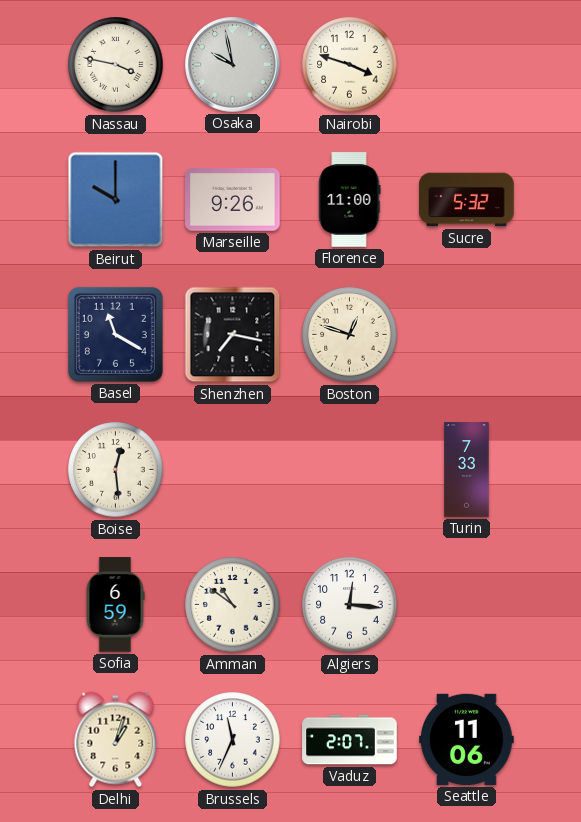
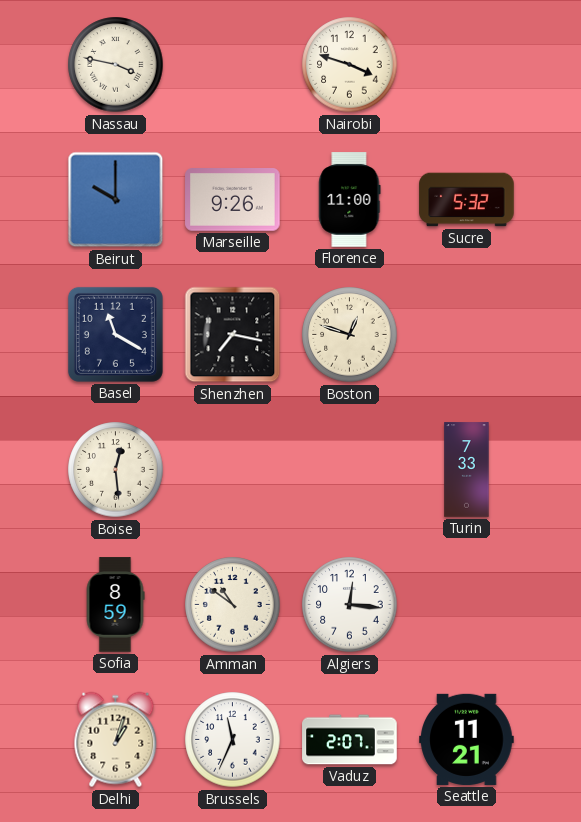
Osaka: 9:58 -> none (233, 65)
Sofia: 6:59 -> 8:59 (115, 605)
Seattle: 11:06 -> 11:21 (467, 739)
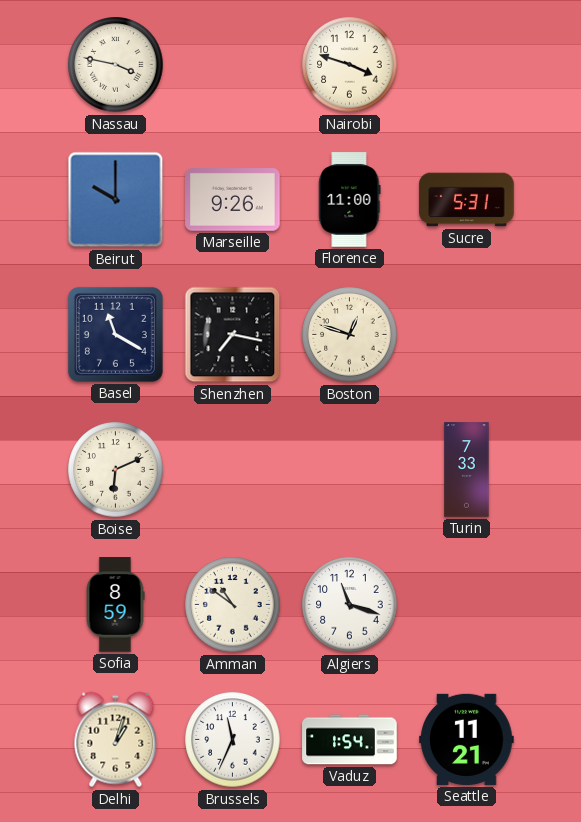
Sucre: 5:32 -> 5:31 (467, 200)
Boise: 12:29 -> 6:11 (116, 470)
Algiers: 12:16 -> 11:18 (350, 605)
Vaduz: 2:07 -> 1:54 (350, 740)
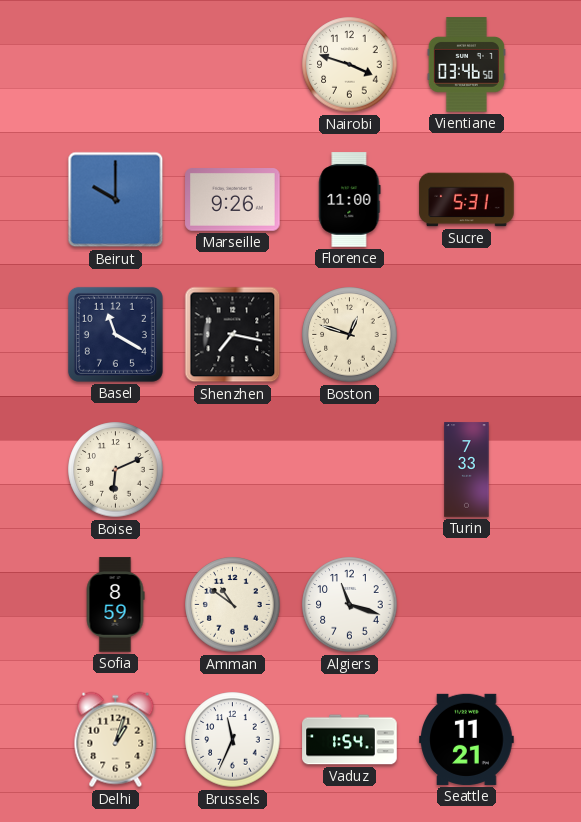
Nassau: 3:47 -> none (116, 65)
Vientiane: none -> 03:46 (466, 65)
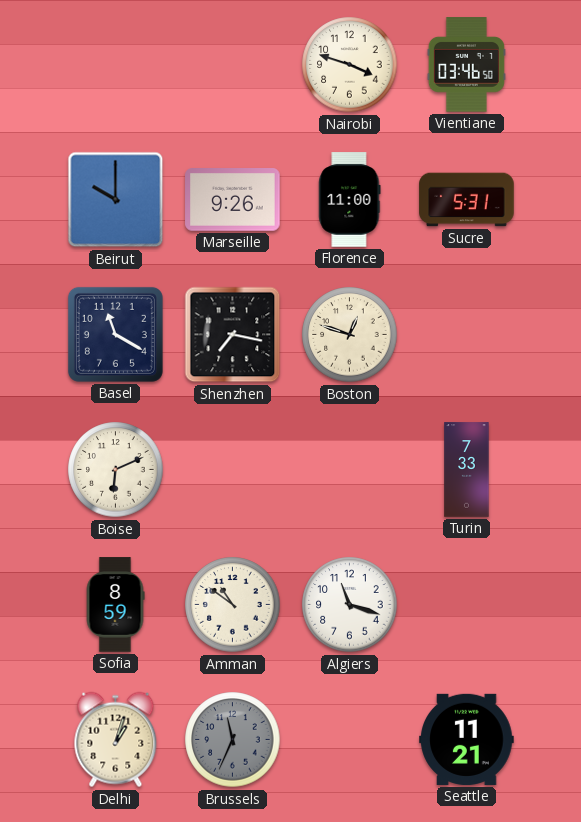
Brussels dial: white -> grey (233, 740)
Vaduz: 1:54 -> none (350, 740)
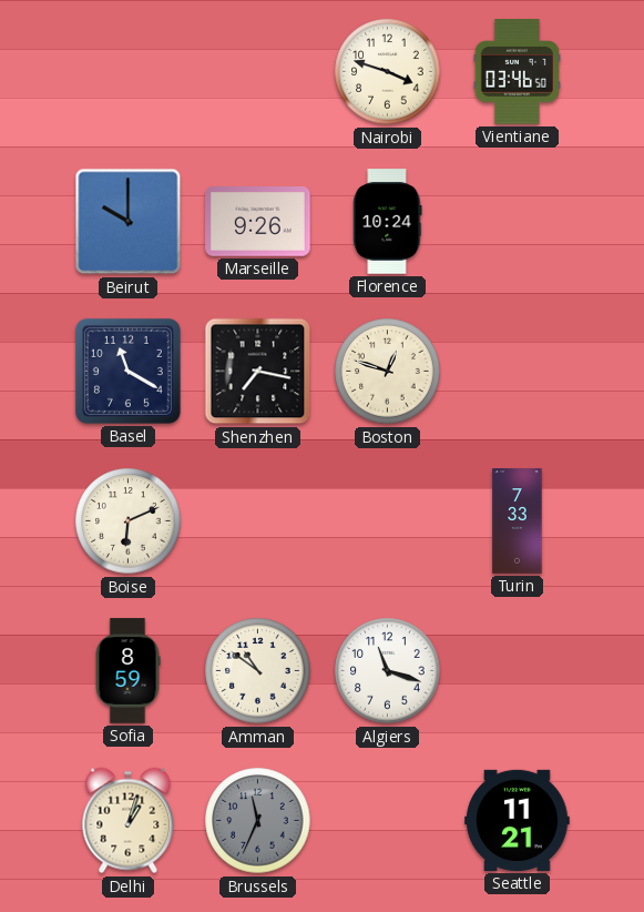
Florence: 11:00 -> 10:24 (388, 222)
Sucre: 5:31 -> none (467, 200)
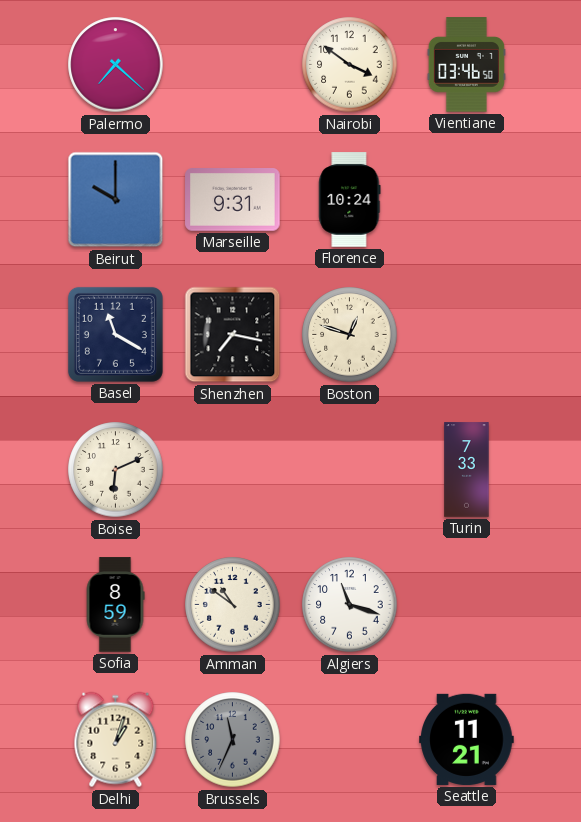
Palermo: none -> 7:22 (116, 65)
Nairobi: 3:48 -> 3:51 (350, 65)
Marseille: 9:26 -> 9:31 (233, 200)
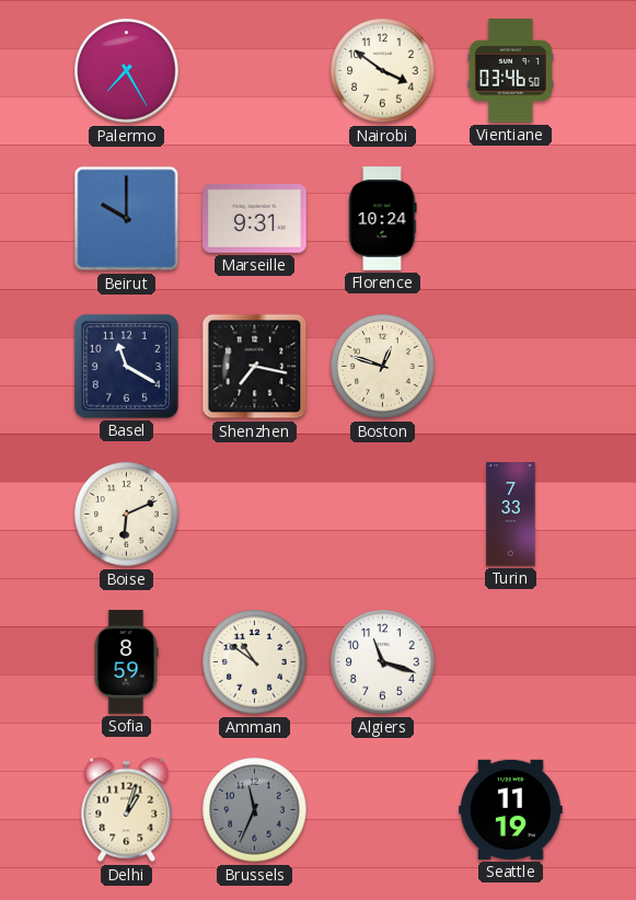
Palermo: 7:22 -> 7:25 (127, 71)
Seattle: 11:21 -> 11:19 (511, 809)
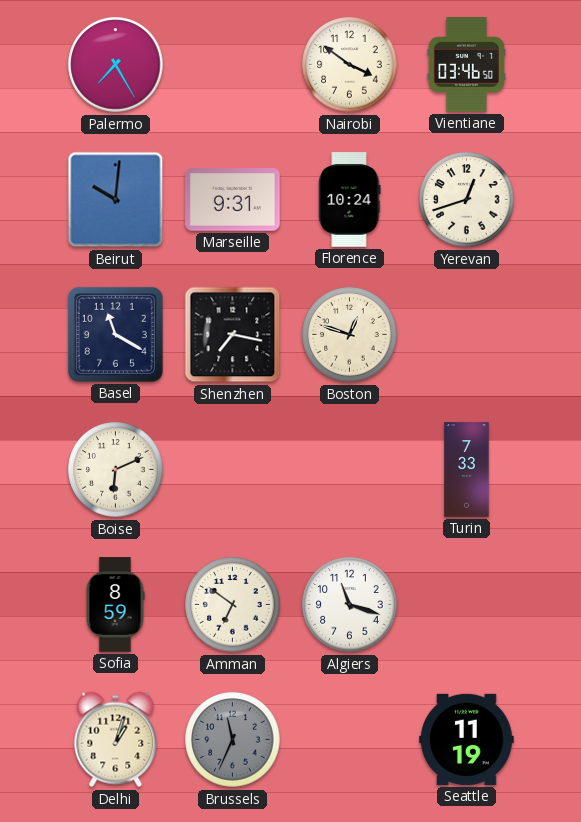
Beirut: 10:00 -> 10:01 (116, 200)
Yerevan: none -> 12:42 (467, 200)
Amman: 10:51 -> 6:51 (233, 605)
